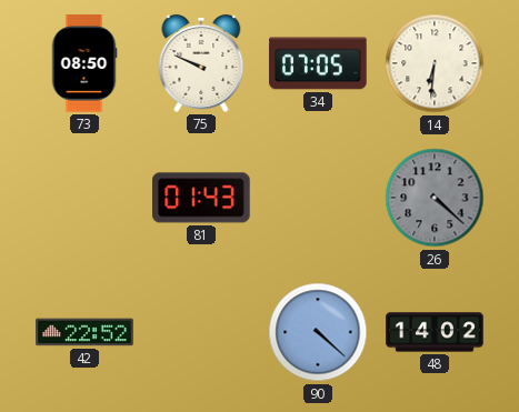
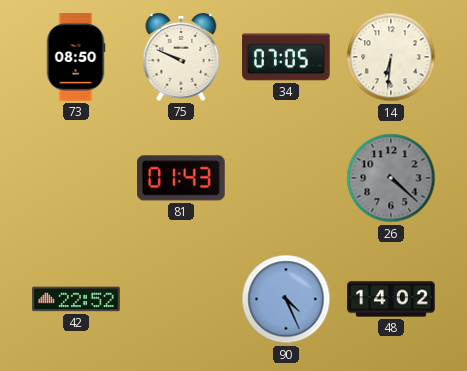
90: 4:22 -> 4:26 (286, 299)
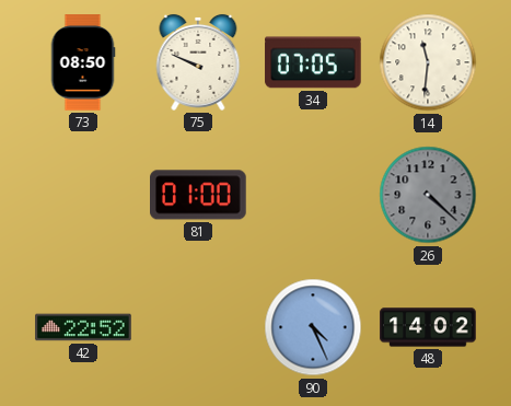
14: 6:31 -> 11:31 (428, 62)
81: 01:43 -> 01:00 (199, 195)
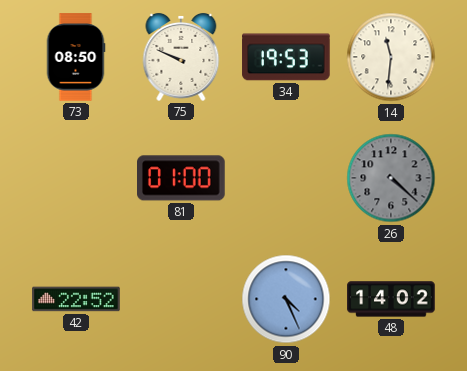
34: 07:05 -> 19:53 (286, 57)
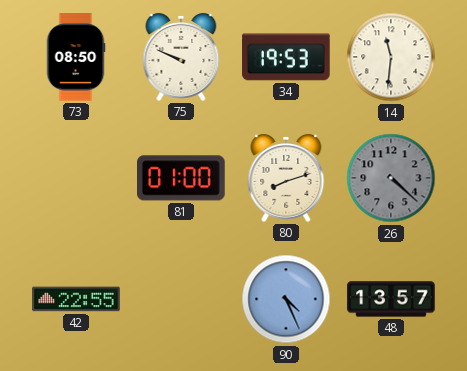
80: none -> 8:12 (286, 178)
42: 22:52 -> 22:55 (76, 299)
48: 14:02 -> 13:57 (391, 299)
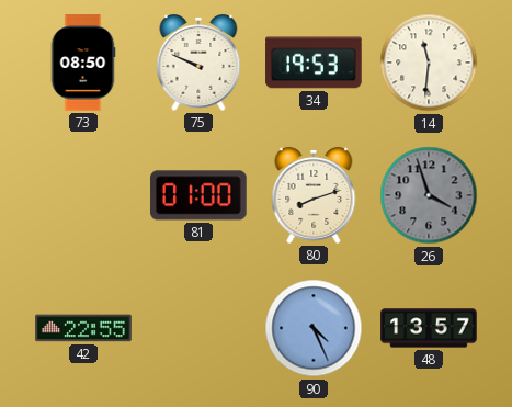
26: 4:22 -> 3:57 (429, 195)
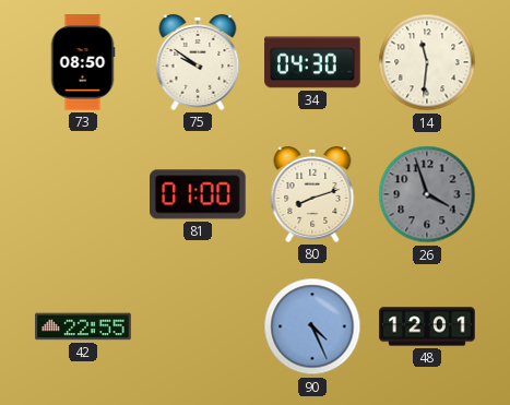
75: 9:49 -> 9:51 (198, 62)
34: 19:53 -> 04:30 (312, 62)
48: 13:57 -> 12:01 (427, 326)
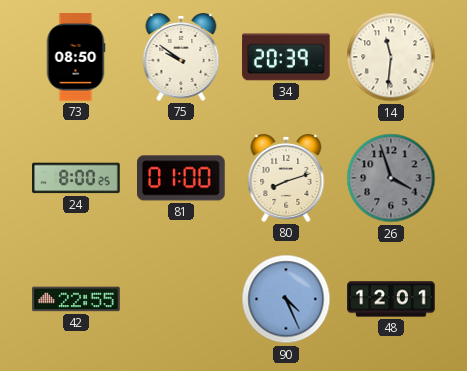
34: 04:30 -> 20:39 (286, 57)
24: none -> 8:00 (76, 178)
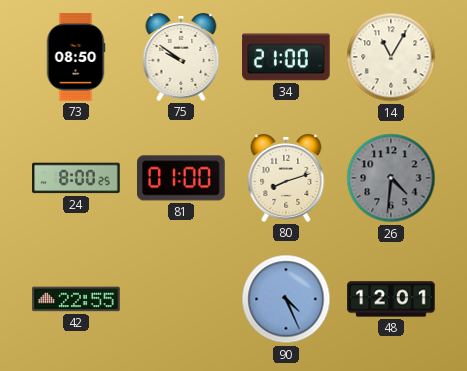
34: 20:39 -> 21:00 (286, 57)
14: 11:31 -> 11:05 (391, 57)
26: 3:57 -> 4:31 (391, 178)
